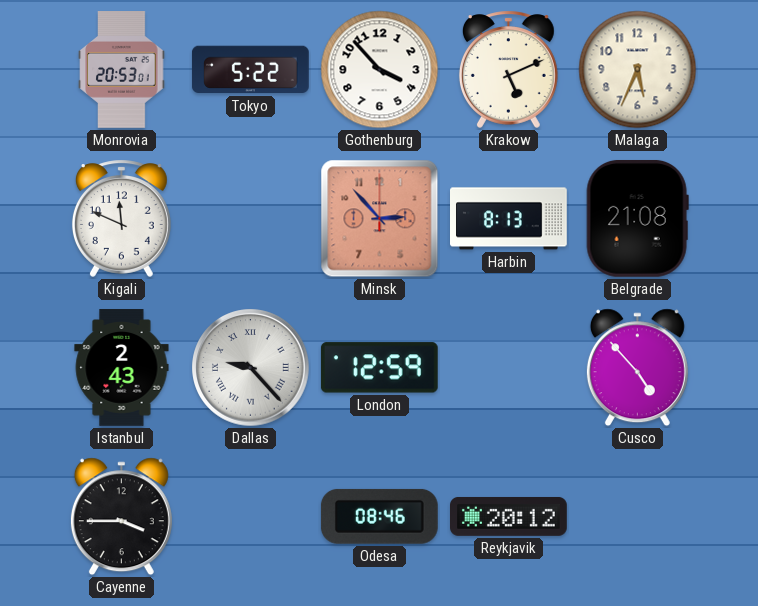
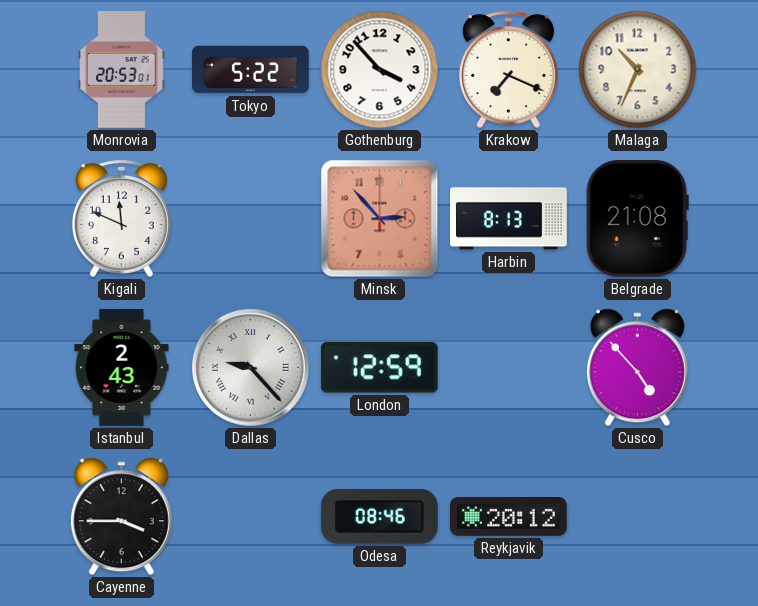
Krakow: 5:11 -> 7:19 (508, 69)
Malaga: 5:34 -> 10:34 (638, 70)
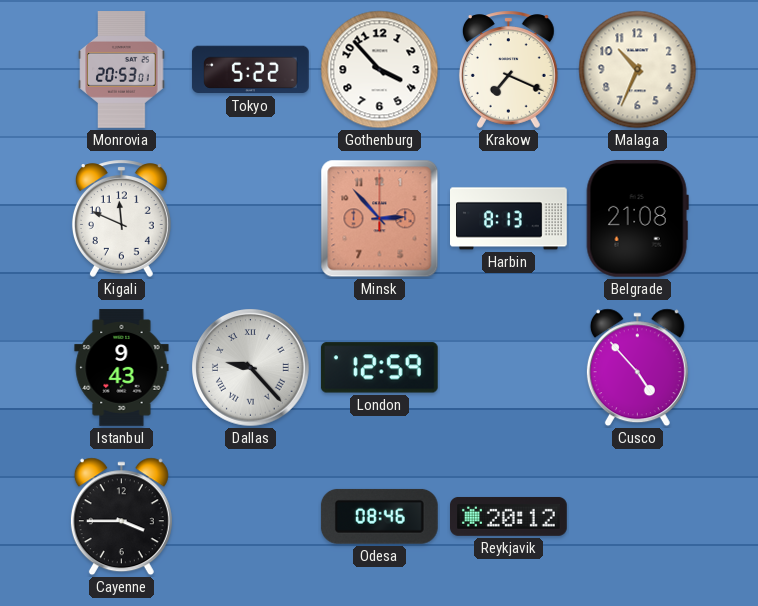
Istanbul: 2:43 -> 9:43 (122, 368)
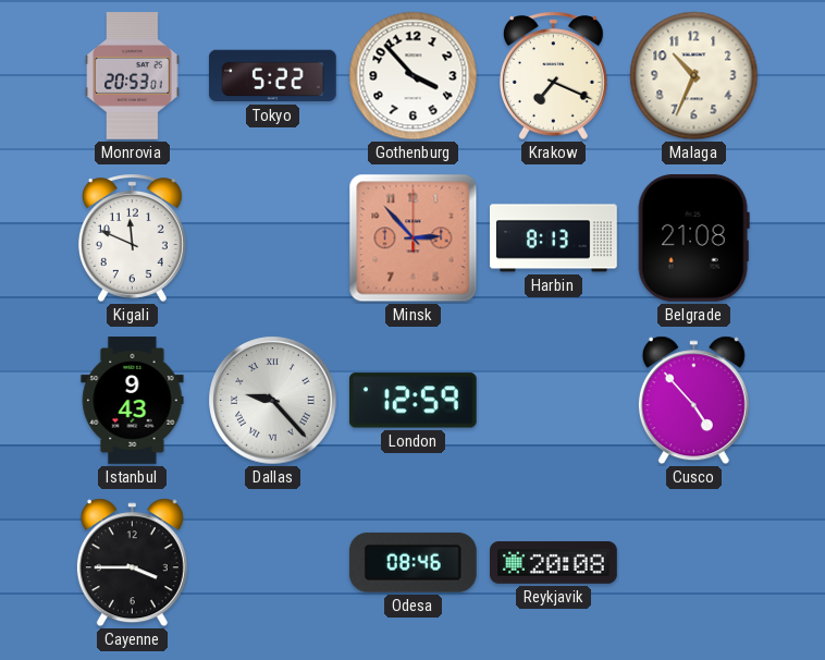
Reykjavik: 20:12 -> 20:08 (554, 562)
